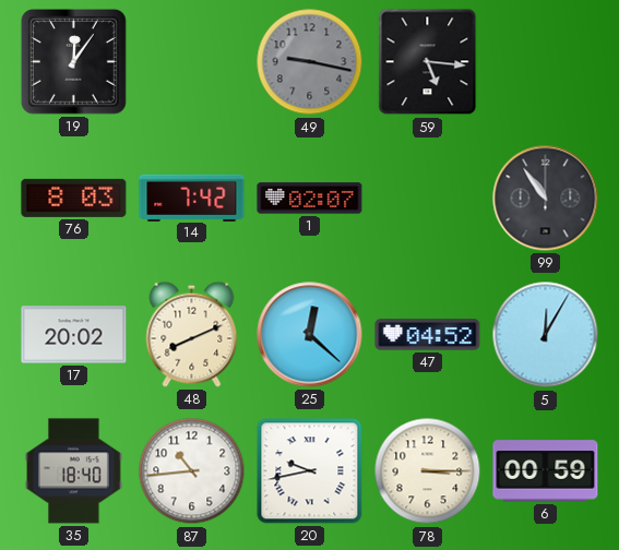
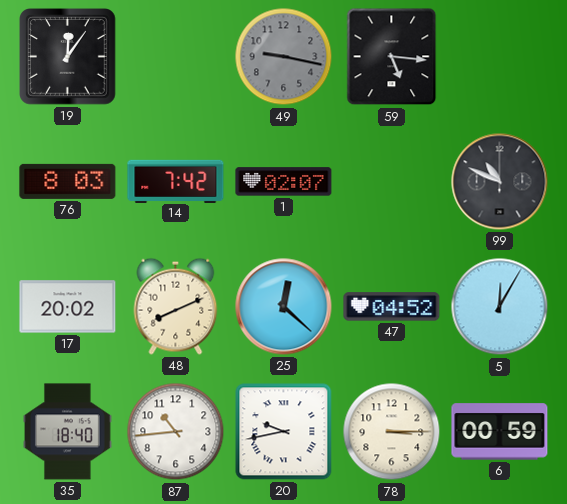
99: 10:54 -> 10:49 (500, 182)
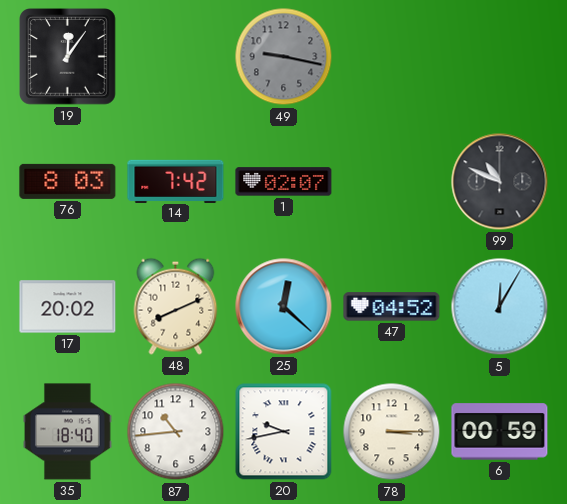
59: 5:16 -> none (392, 57)
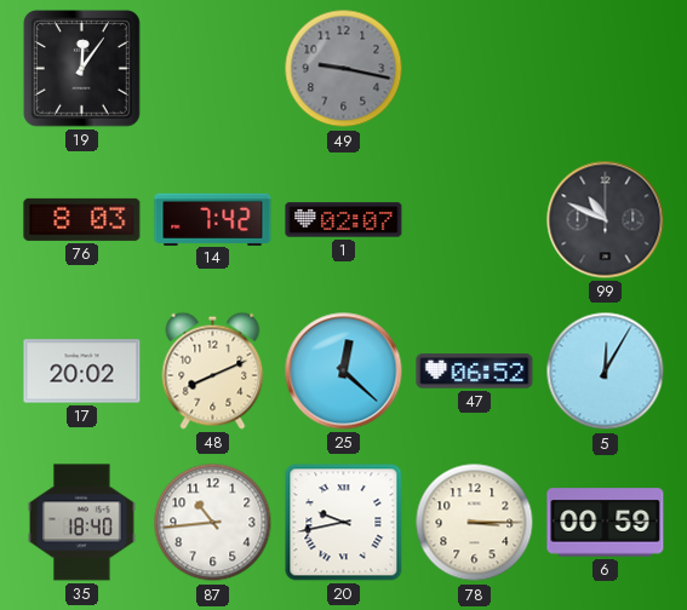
47: 04:52 -> 06:52 (475, 372)
